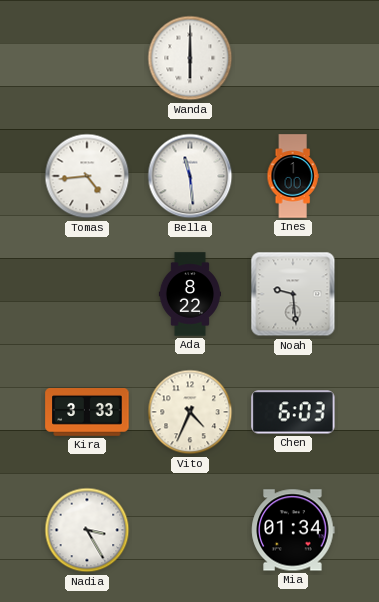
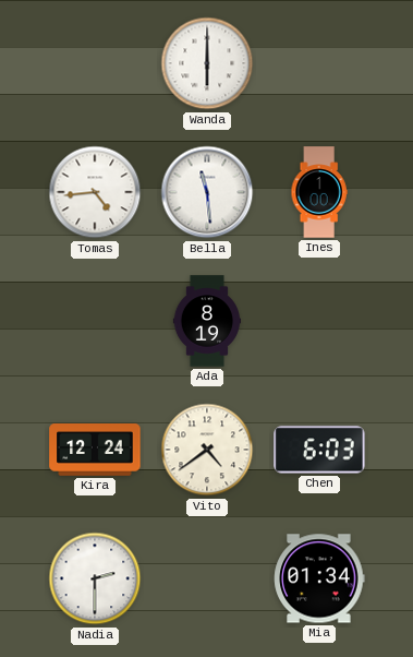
Ada: 8:22 -> 8:19 (206, 321)
Noah: 9:29 -> none (293, 294)
Kira: 3:33 -> 12:24 (95, 451)
Vito: 4:34 -> 4:39 (207, 450)
Nadia: 3:25 -> 2:30 (95, 578)
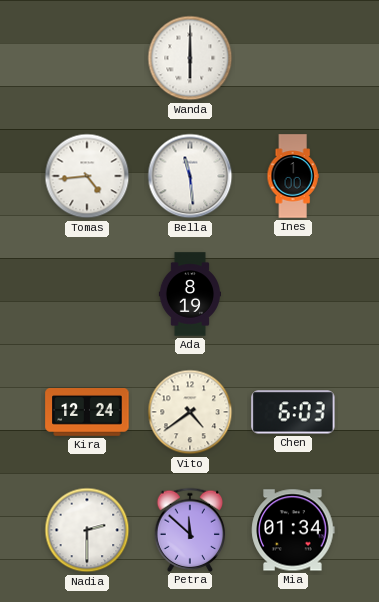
Petra: none -> 11:52 (190, 529)
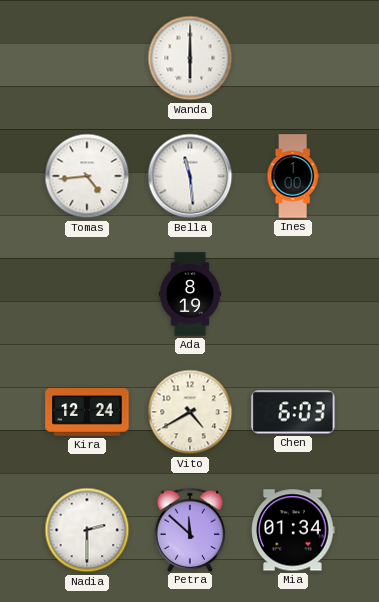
Vito: 4:39 -> 4:40 (190, 412)
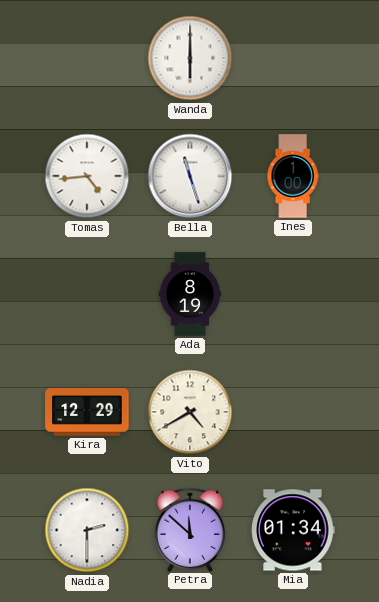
Bella: 11:29 -> 11:27 (190, 176)
Kira: 12:24 -> 12:29 (87, 413)
Chen: 6:03 -> none (293, 412)
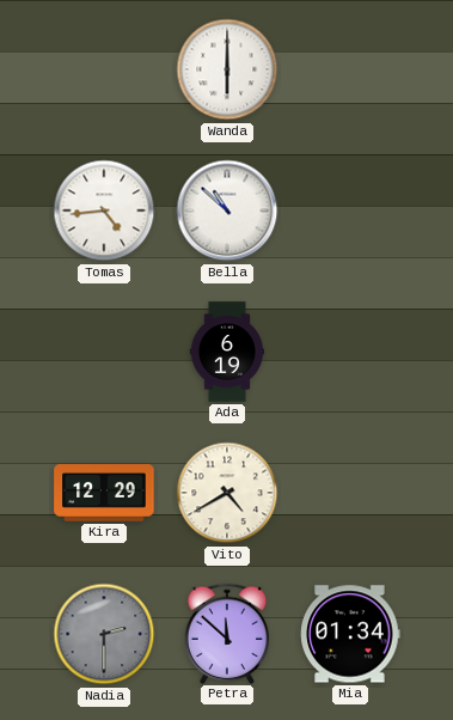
Bella: 11:27 -> 10:52 (227, 210)
Ines: 1:00 -> none (293, 176)
Ada: 8:19 -> 6:19 (226, 352)
Nadia dial: white -> grey (104, 634)
